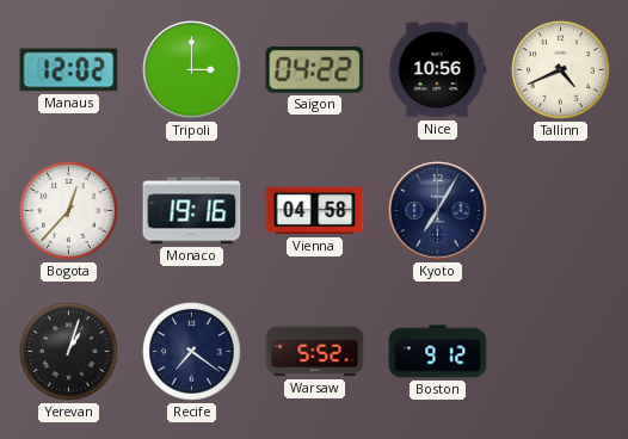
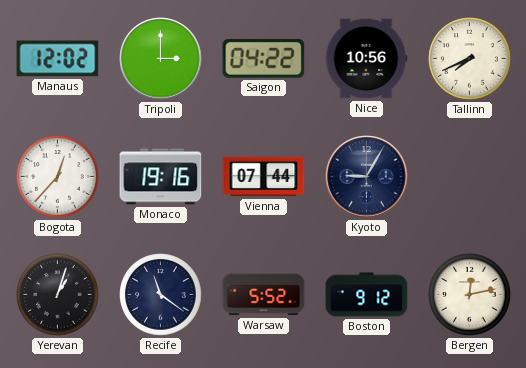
Tallinn: 4:41 -> 7:41 (470, 59)
Vienna: 04:58 -> 07:44 (264, 177)
Kyoto: 7:05 -> 9:05 (367, 177)
Recife: 7:21 -> 11:21 (161, 295)
Bergen: none -> 12:13 (470, 295)
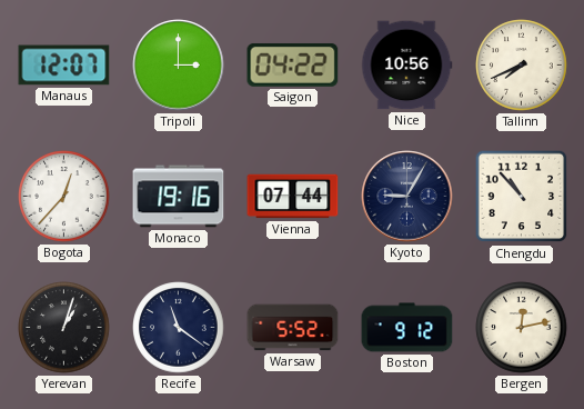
Manaus: 12:02 -> 12:07 (64, 66)
Chengdu: none -> 10:53 (522, 197)
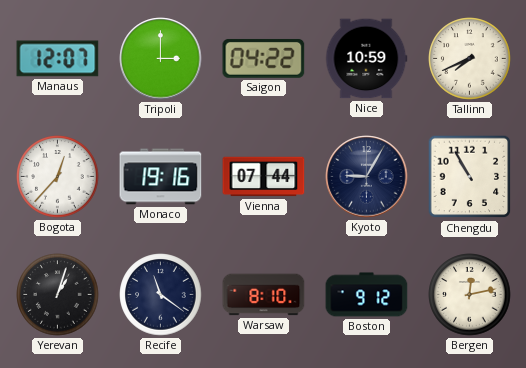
Nice: 10:56 -> 10:59 (367, 59)
Chengdu: 10:53 -> 10:55 (470, 177)
Warsaw: 5:52 -> 8:10 (264, 295)
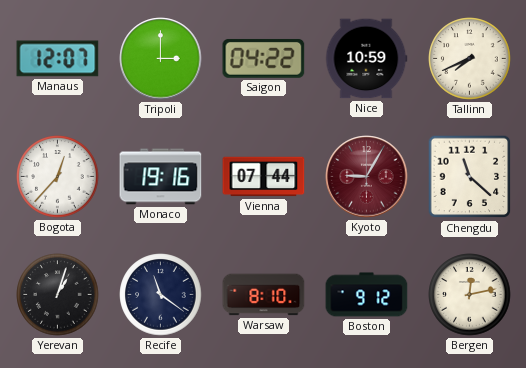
Kyoto dial: navy -> burgundy (367, 177)
Chengdu: 10:55 -> 11:22 (470, 177)
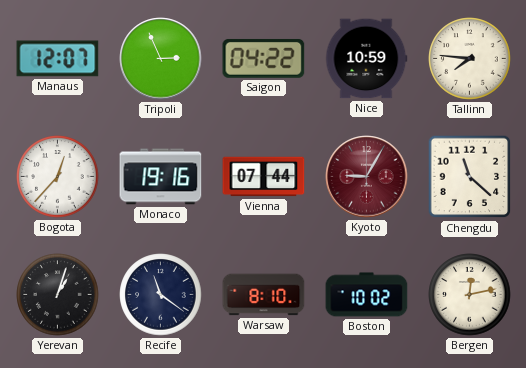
Tripoli: 3:00 -> 2:56 (161, 59)
Tallinn: 7:41 -> 7:46 (470, 59)
Boston: 9:12 -> 10:02 (367, 295)
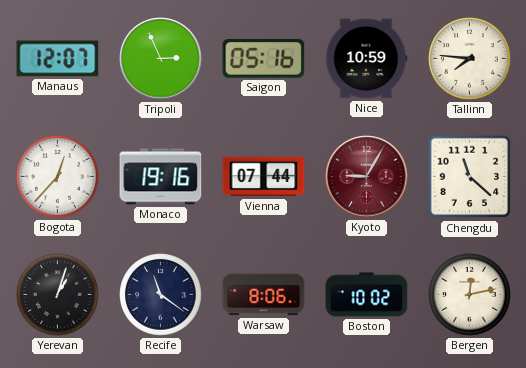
Saigon: 04:22 -> 05:16 (264, 59)
Warsaw: 8:10 -> 8:06 (264, 295)
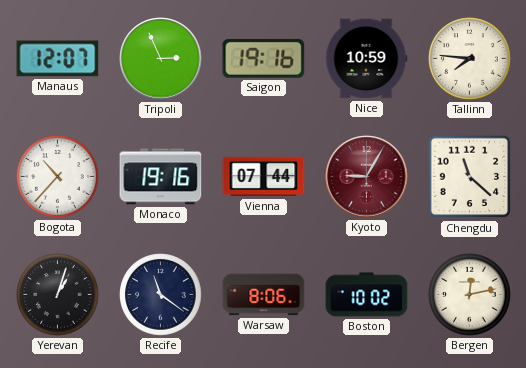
Saigon: 05:16 -> 19:16 (264, 59)
Bogota: 12:37 -> 10:37 (58, 177)
